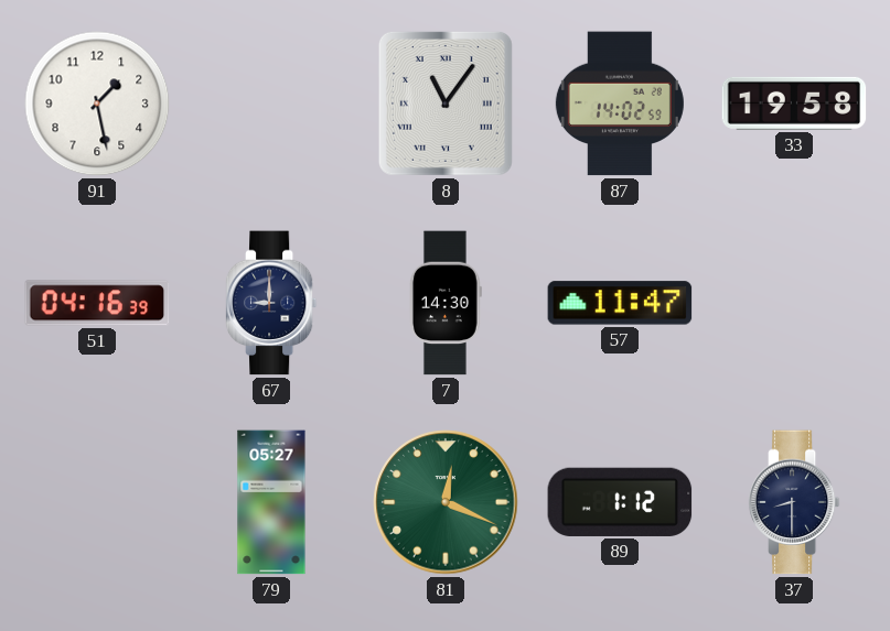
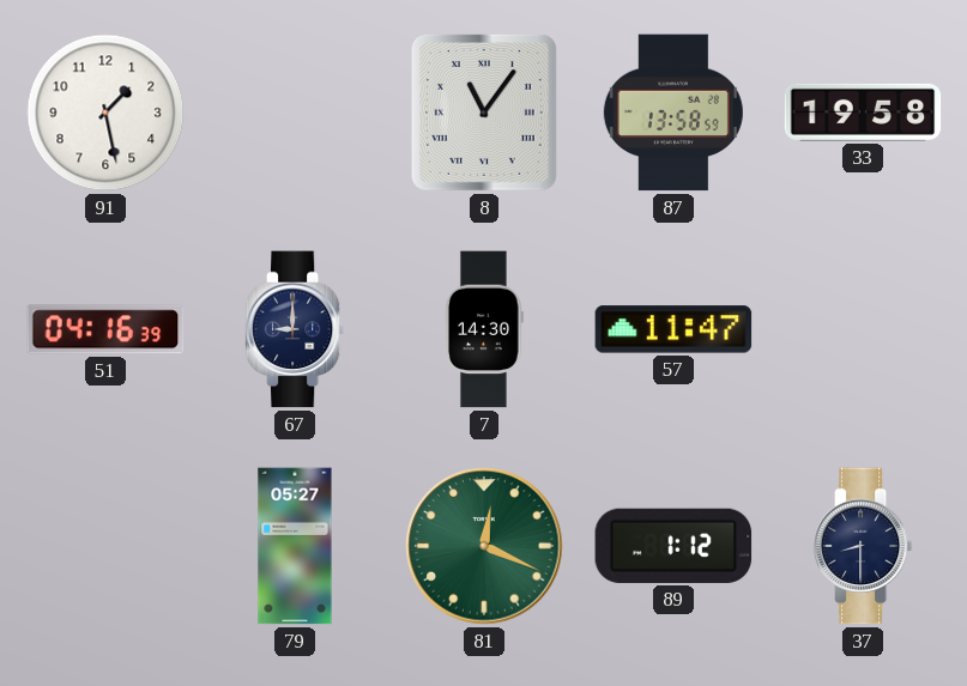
87: 14:02 -> 13:58 (673, 113)
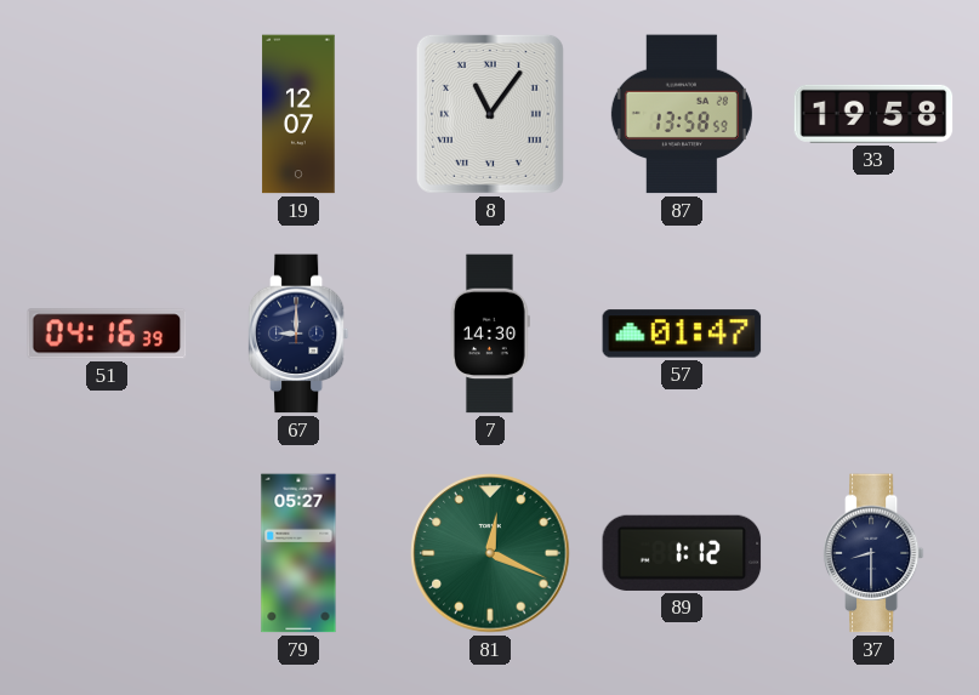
91: 1:28 -> none (105, 113)
19: none -> 12:07 (298, 114)
57: 11:47 -> 01:47 (682, 334)
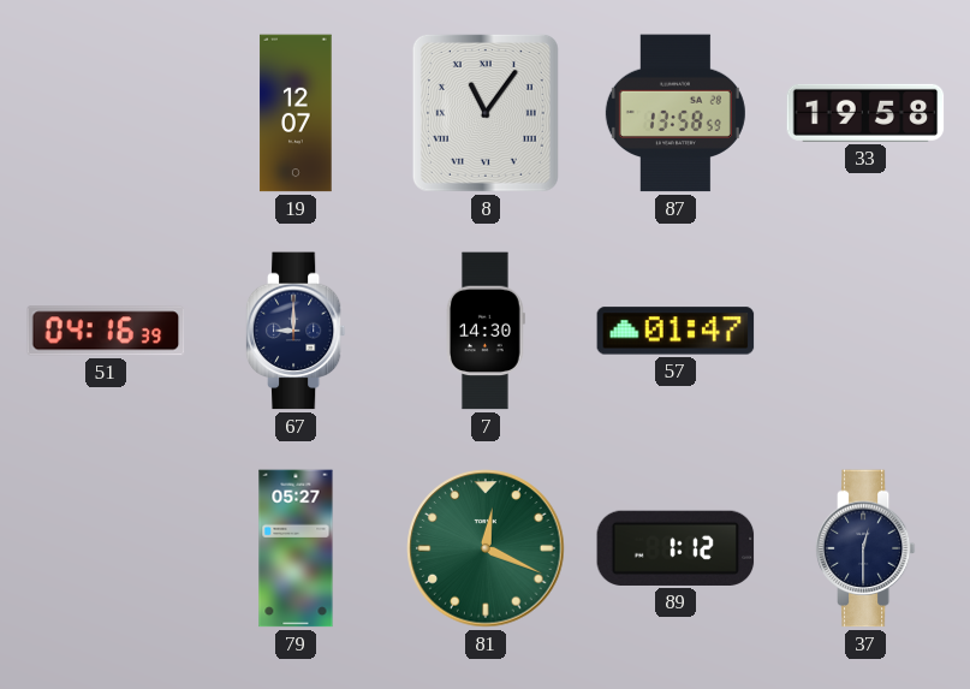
37: 8:30 -> 12:30 (865, 548)
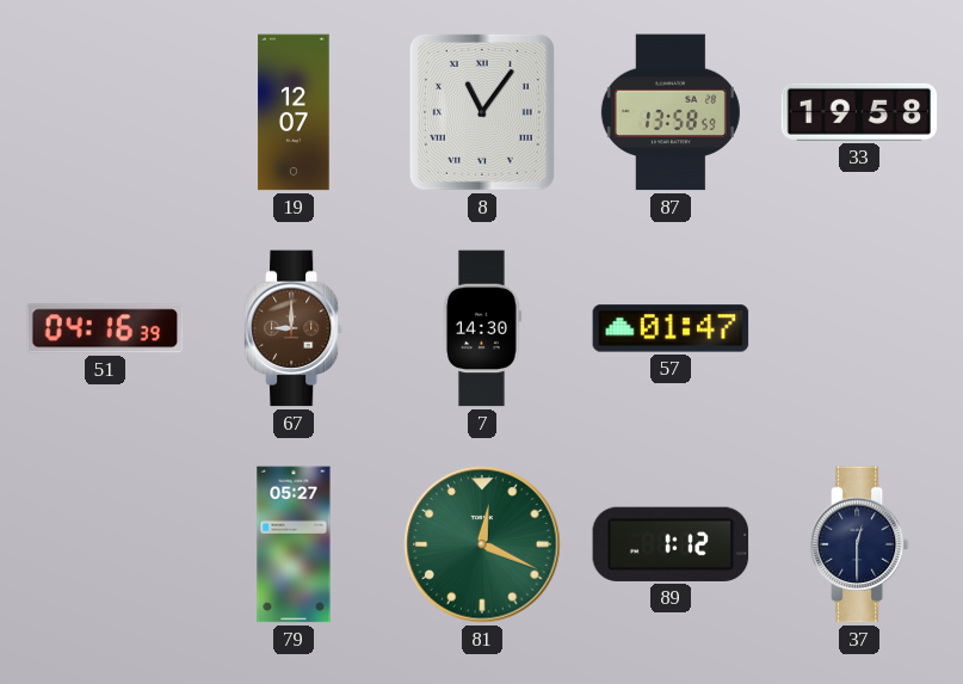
67 dial: navy -> brown (294, 328)
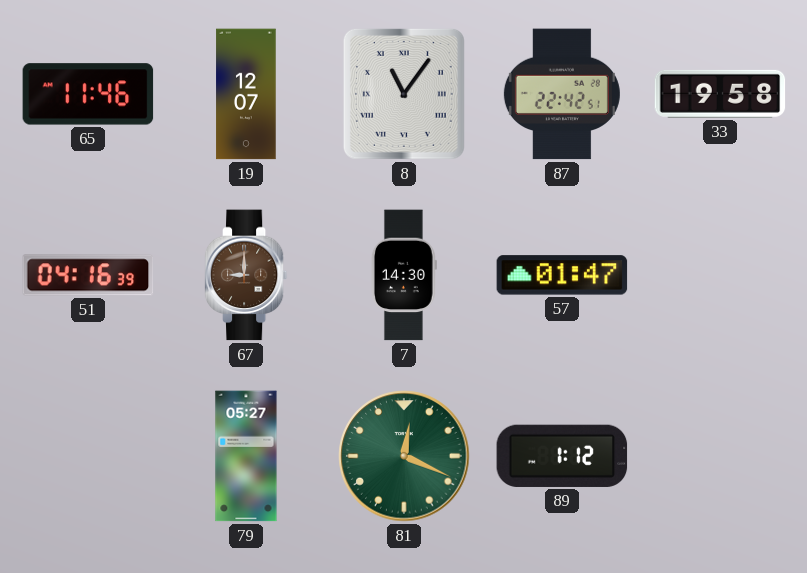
65: none -> 11:46 (88, 94)
87: 13:58 -> 22:42 (562, 94)
37: 12:30 -> none (859, 544)
